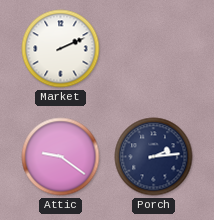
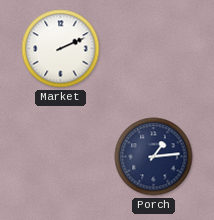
Attic: 9:21 -> none (61, 157)
Porch: 2:14 -> 1:14 (154, 157)
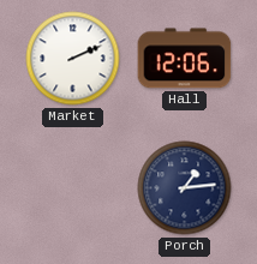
Hall: none -> 12:06 (185, 59)
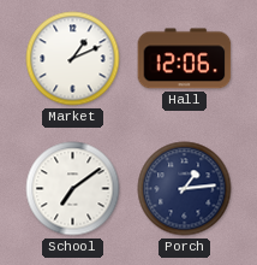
Market: 2:11 -> 1:11 (73, 59)
School: none -> 7:09 (73, 189)
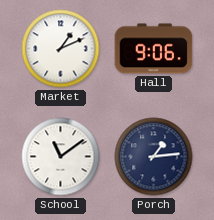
Hall: 12:06 -> 9:06 (154, 49)
School: 7:09 -> 11:09 (61, 157)
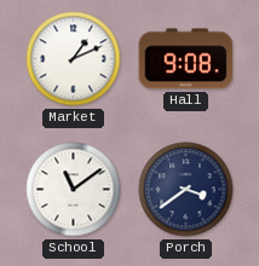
Hall: 9:06 -> 9:08 (186, 59)
Porch: 1:14 -> 3:39 (186, 190)
